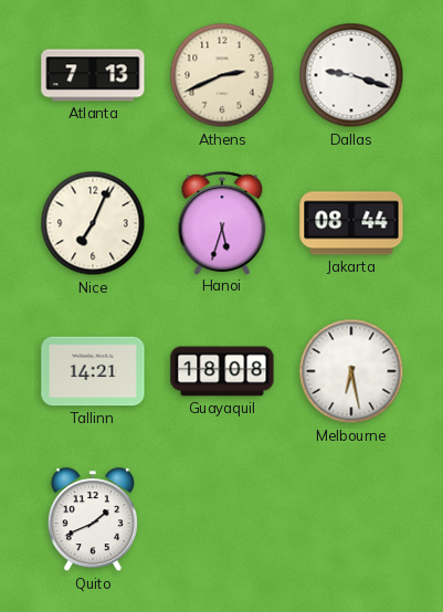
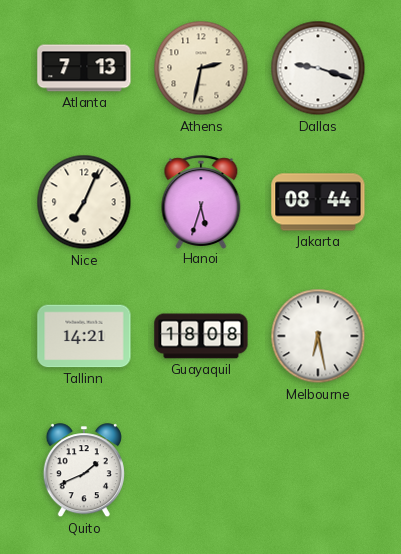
Athens: 2:41 -> 2:32 (201, 68)
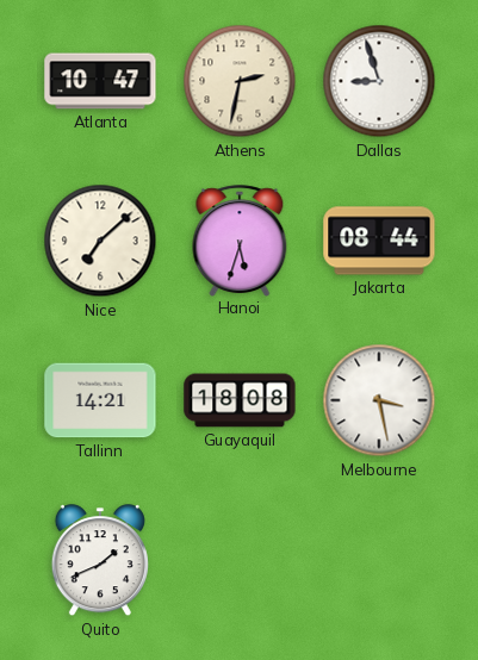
Atlanta: 7:13 -> 10:47 (100, 81)
Dallas: 9:18 -> 8:57 (379, 81)
Nice: 7:04 -> 7:08 (100, 241)
Melbourne: 6:28 -> 3:28 (379, 400)
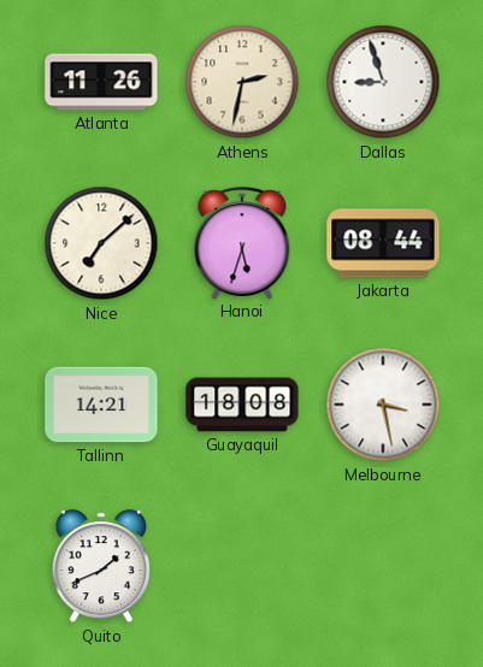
Atlanta: 10:47 -> 11:26 (101, 82)
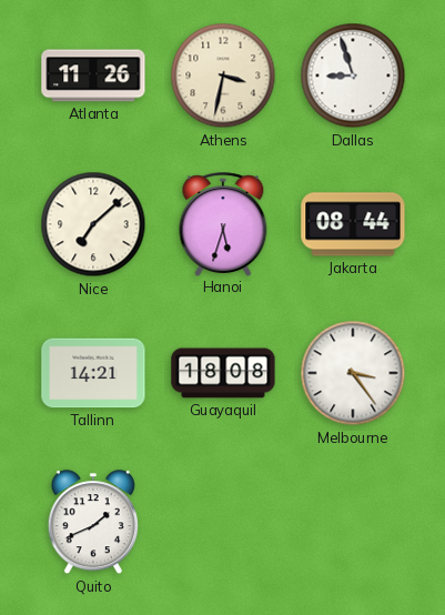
Athens: 2:32 -> 3:32 (223, 75)
Melbourne: 3:28 -> 3:24 (353, 373)
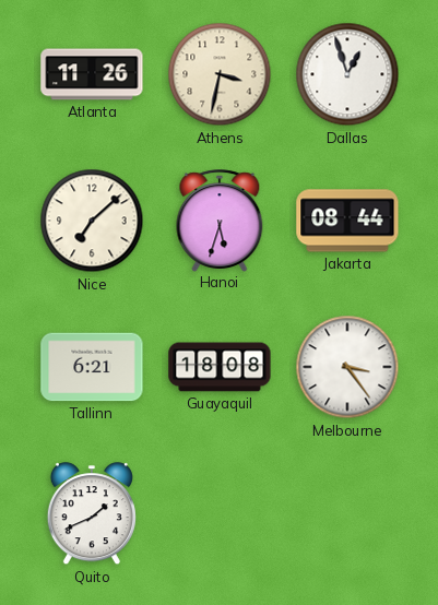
Dallas: 8:57 -> 12:57 (347, 74)
Tallinn: 14:21 -> 6:21 (92, 367)
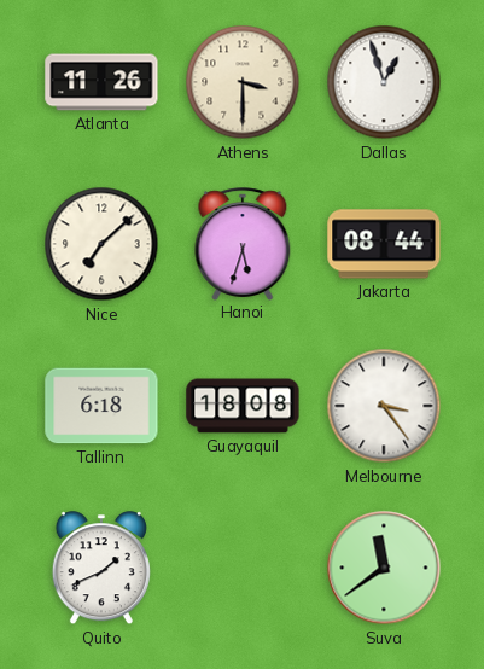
Athens: 3:32 -> 3:30 (243, 82)
Tallinn: 6:21 -> 6:18 (101, 406)
Suva: none -> 11:39 (384, 568)
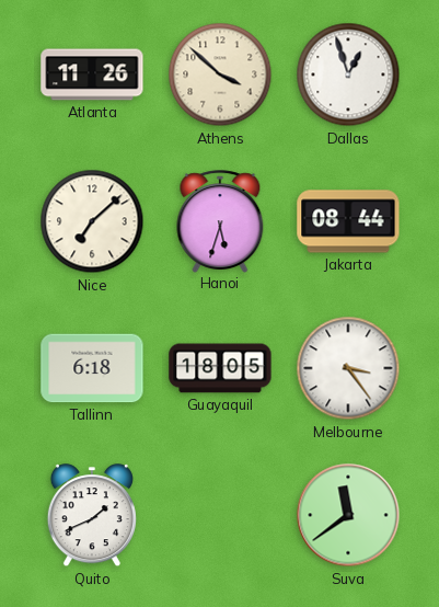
Athens: 3:30 -> 3:52 (220, 75)
Guayaquil: 18:08 -> 18:05 (220, 368)
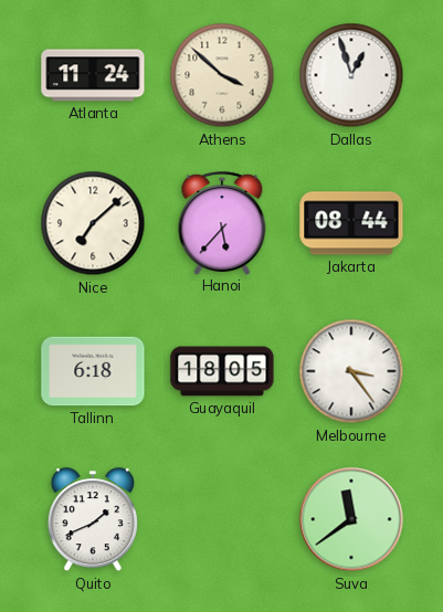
Atlanta: 11:26 -> 11:24 (93, 75)
Hanoi: 5:33 -> 5:37 (222, 223)
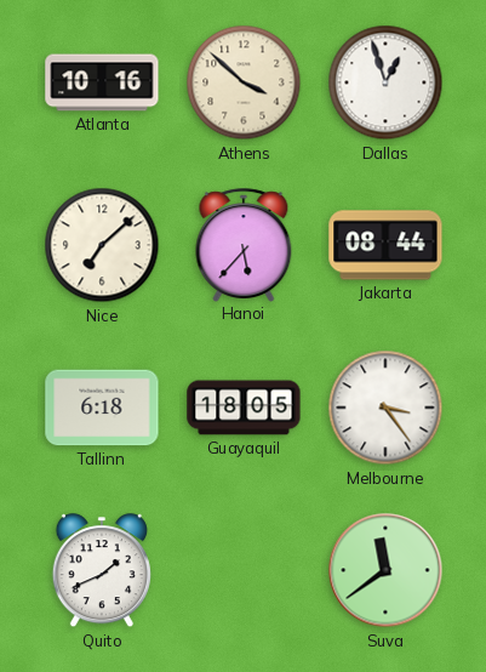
Atlanta: 11:24 -> 10:16 (102, 82)
